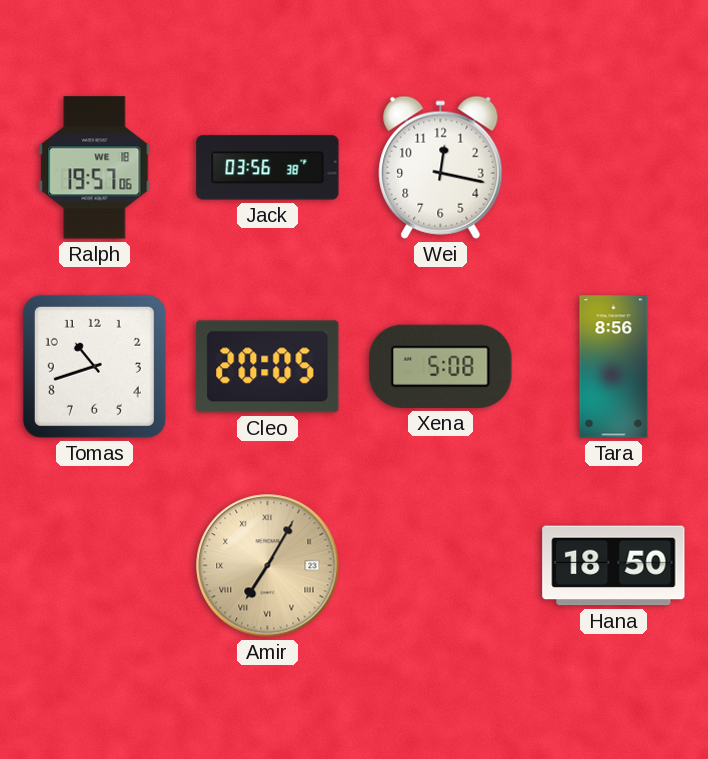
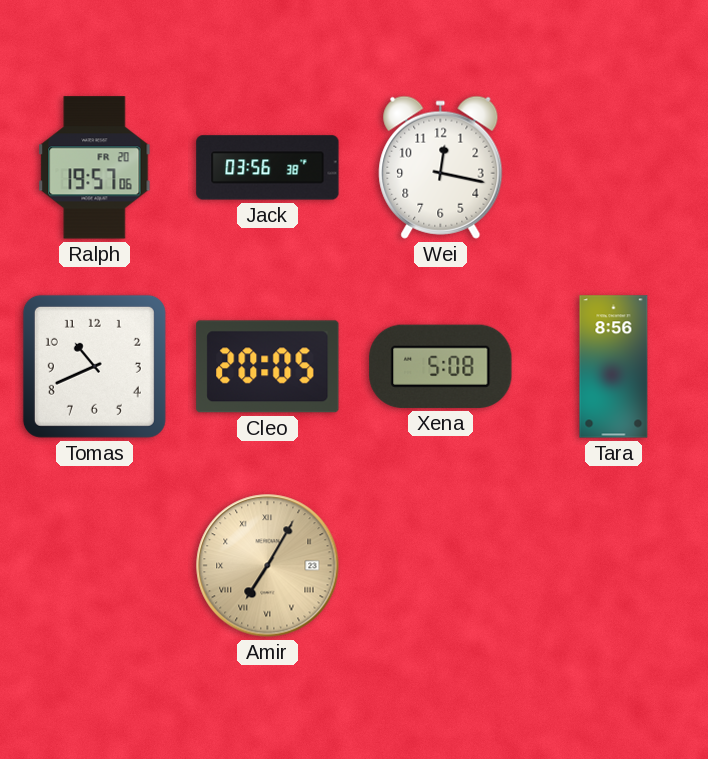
Ralph date: WE 18 -> FR 20 (95, 168)
Tomas: 10:42 -> 10:41 (94, 366)
Hana: 18:50 -> none (614, 566)
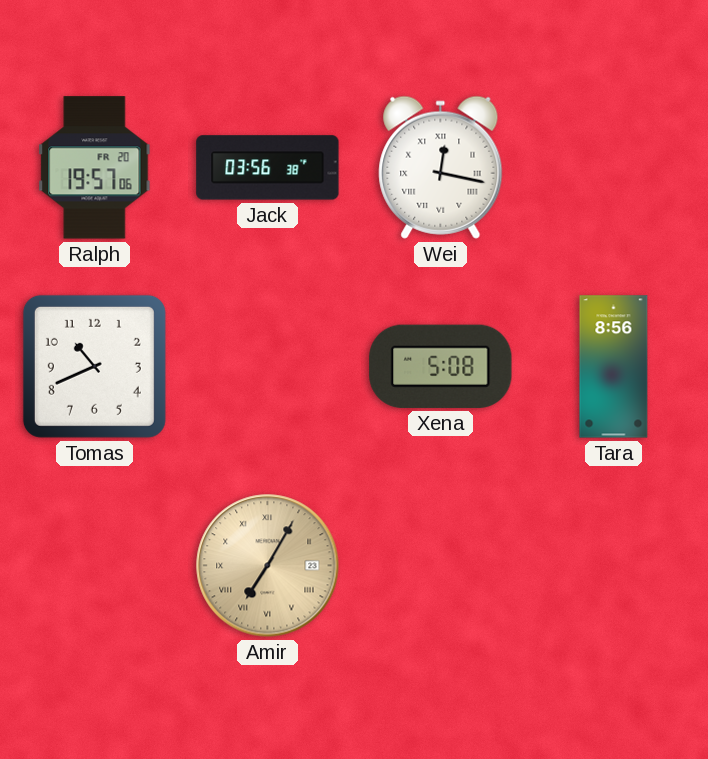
Wei numerals: Arabic -> Roman (441, 167)
Cleo: 20:05 -> none (268, 367)
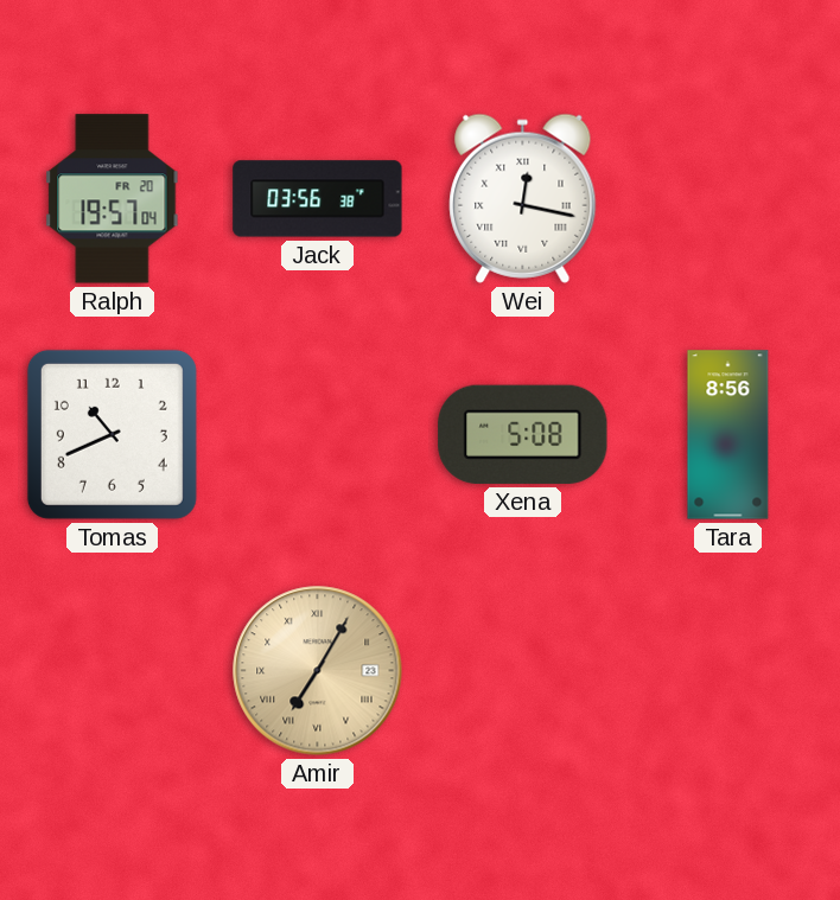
Ralph: 19:57:06 -> 19:57:04 (113, 199)
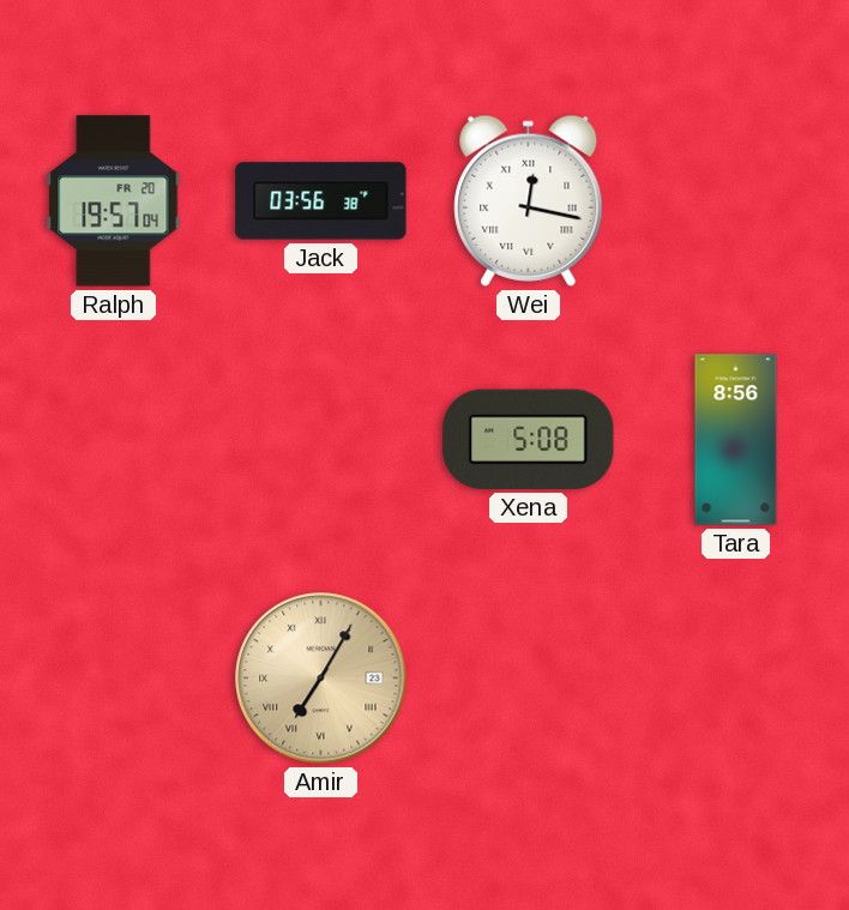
Tomas: 10:41 -> none (112, 434)
